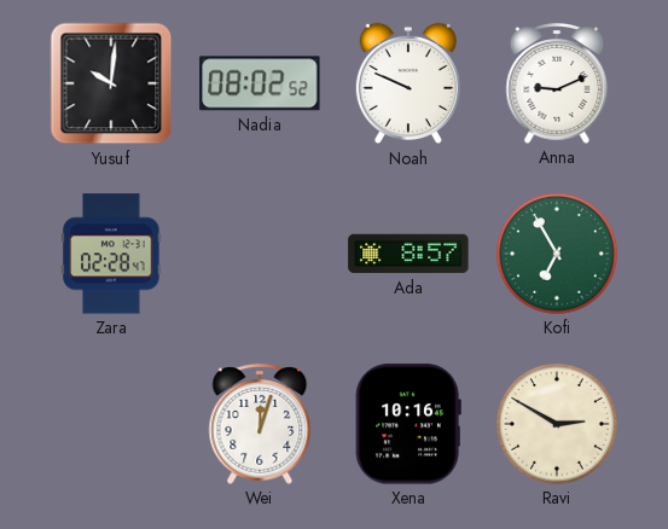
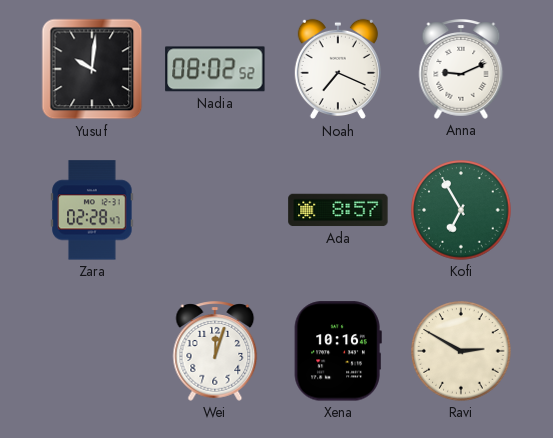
Noah: 9:49 -> 7:19 (338, 69)
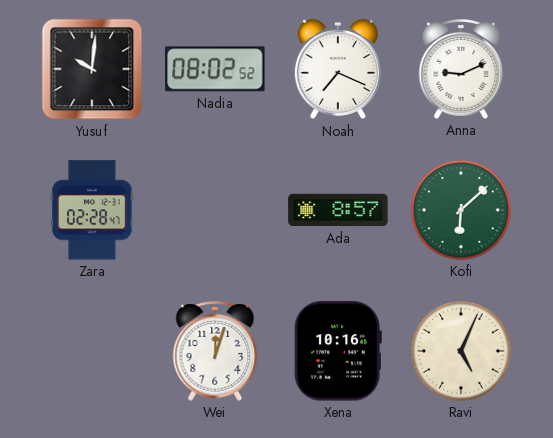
Kofi: 6:55 -> 6:08 (461, 210)
Ravi: 2:50 -> 5:04 (461, 351)
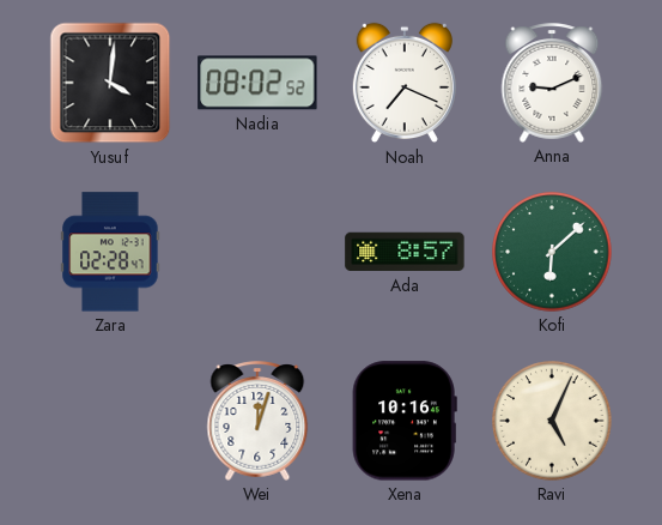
Yusuf: 10:01 -> 4:01 (110, 83)
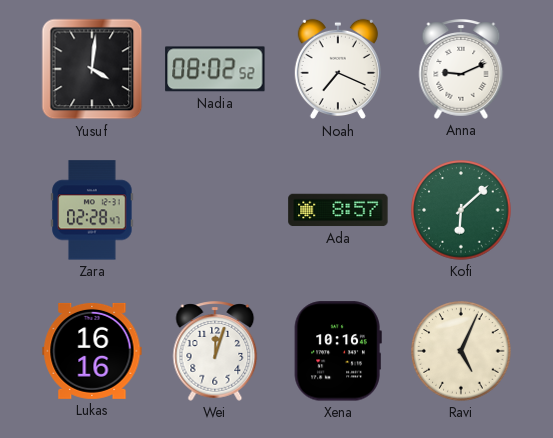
Lukas: none -> 16:16 (92, 351)
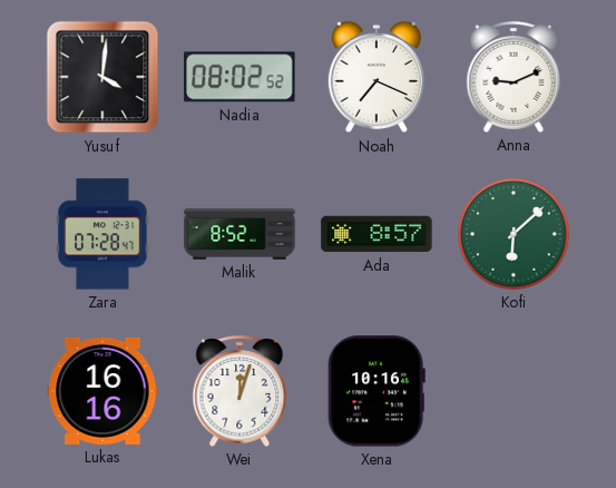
Zara: 02:28 -> 07:28 (102, 234)
Malik: none -> 8:52 (239, 234)
Ravi: 5:04 -> none (461, 351)
